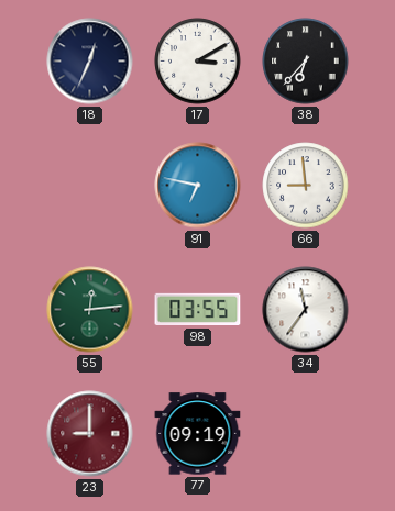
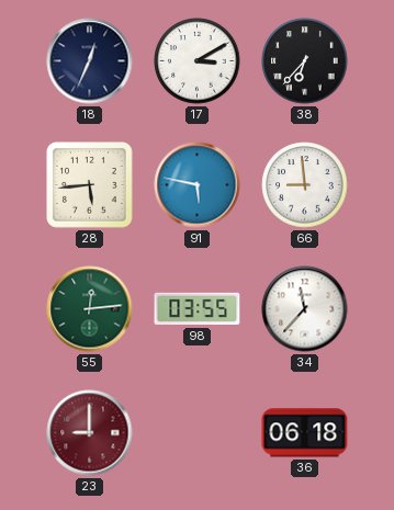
28: none -> 5:44 (90, 185)
91: 6:47 -> 5:47 (198, 185)
34: 11:36 -> 11:37 (305, 309)
77: 09:19 -> none (198, 434)
36: none -> 06:18 (305, 433)
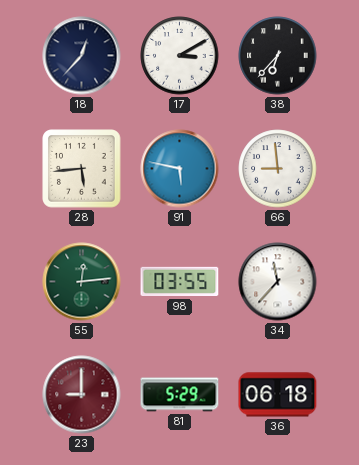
18: 12:34 -> 12:37 (82, 56)
81: none -> 5:29 (180, 395)
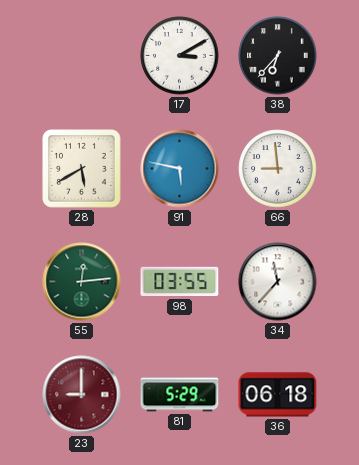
18: 12:37 -> none (82, 56)
28: 5:44 -> 5:40 (82, 169)
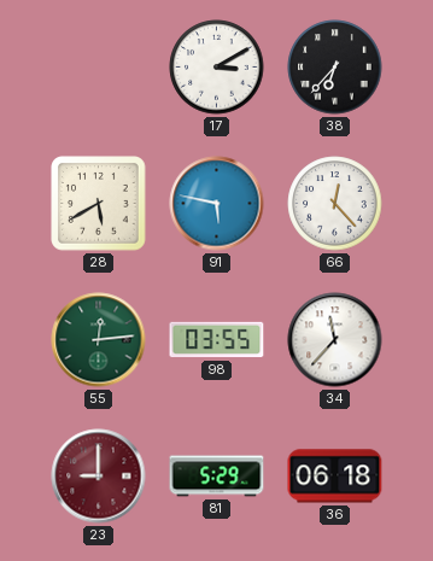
66: 8:59 -> 12:23 (335, 204)
